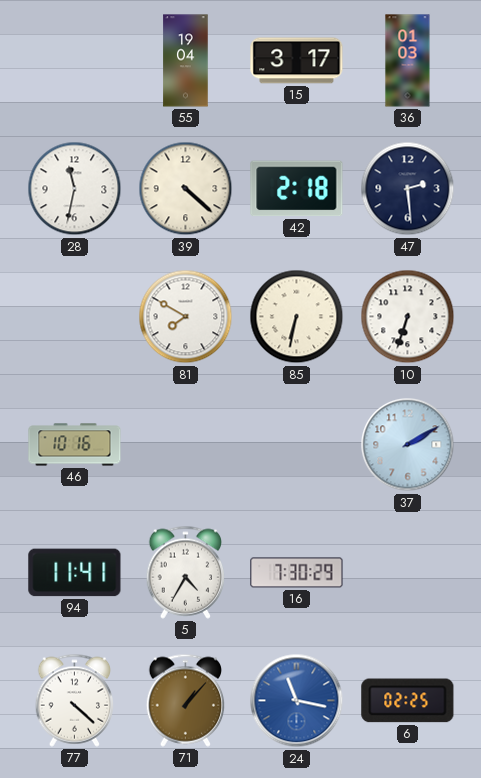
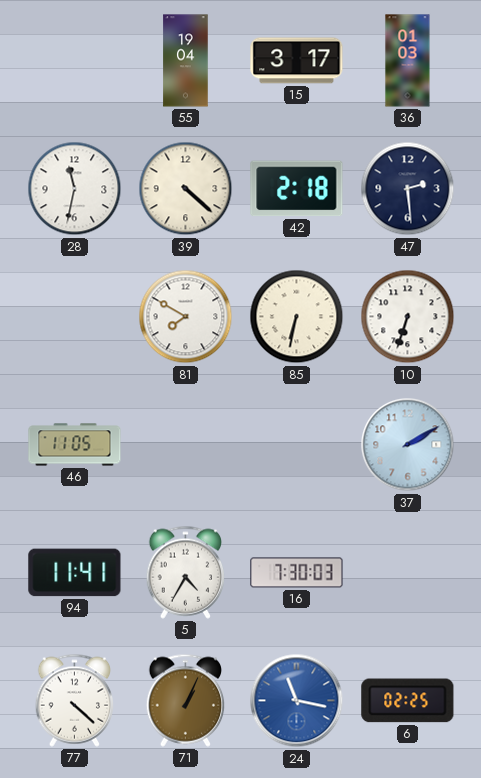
46: 10:16 -> 11:05 (75, 445)
16: 7:30:29 -> 7:30:03 (297, 573)
71: 1:07 -> 1:04 (186, 700)
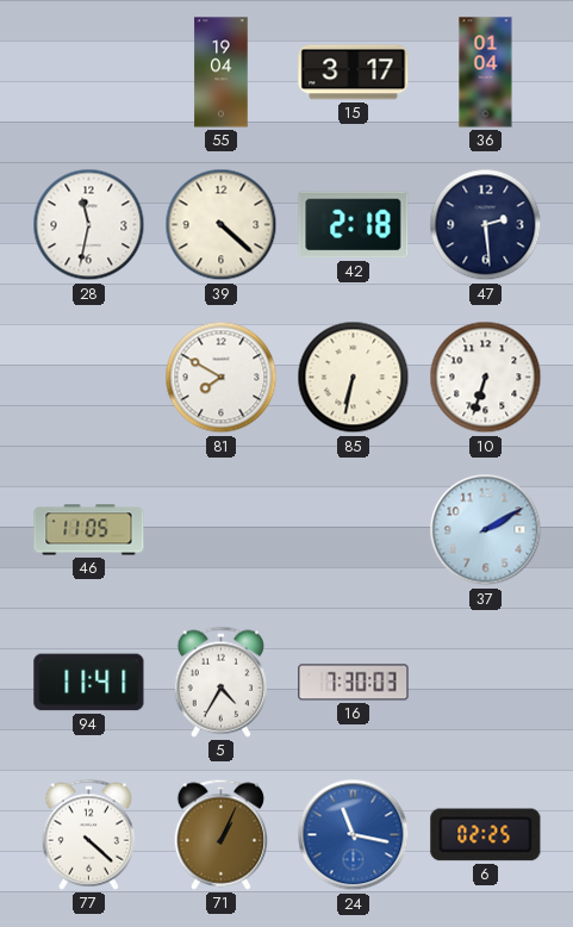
36: 01:03 -> 01:04 (486, 73)
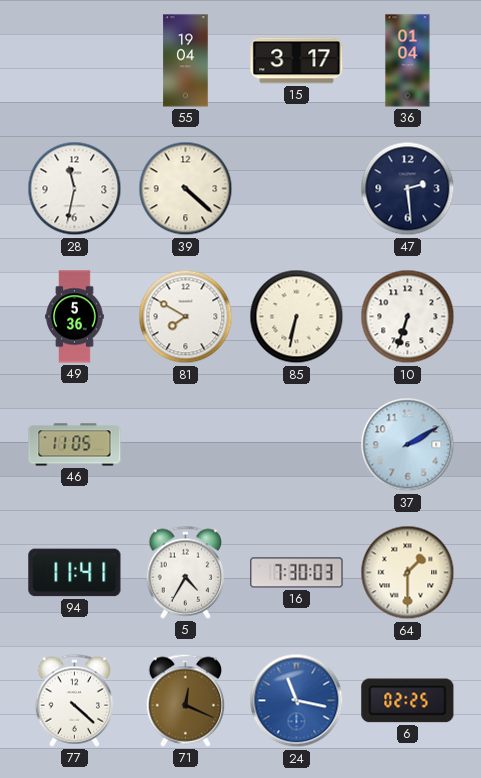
42: 2:18 -> none (354, 225)
49: none -> 5:36 (75, 317)
64: none -> 1:30 (408, 573)
71: 1:04 -> 12:19 (186, 700)
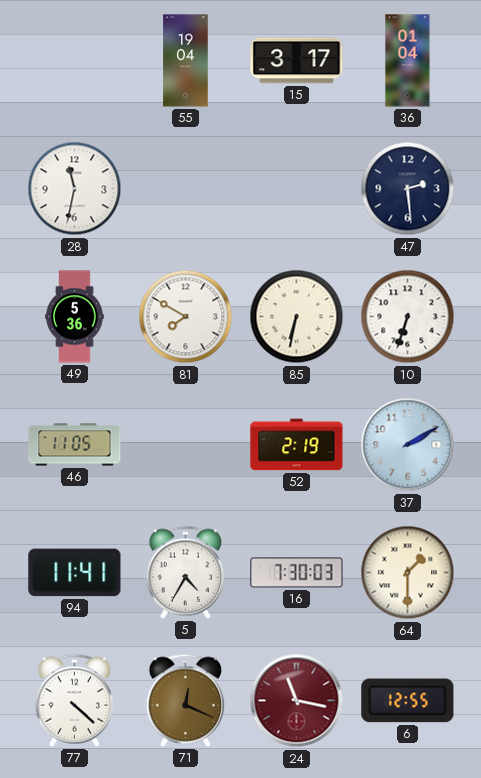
39: 4:22 -> none (186, 189)
52: none -> 2:19 (297, 445)
24 dial: blue -> burgundy (297, 701)
6: 02:25 -> 12:55 (408, 701)
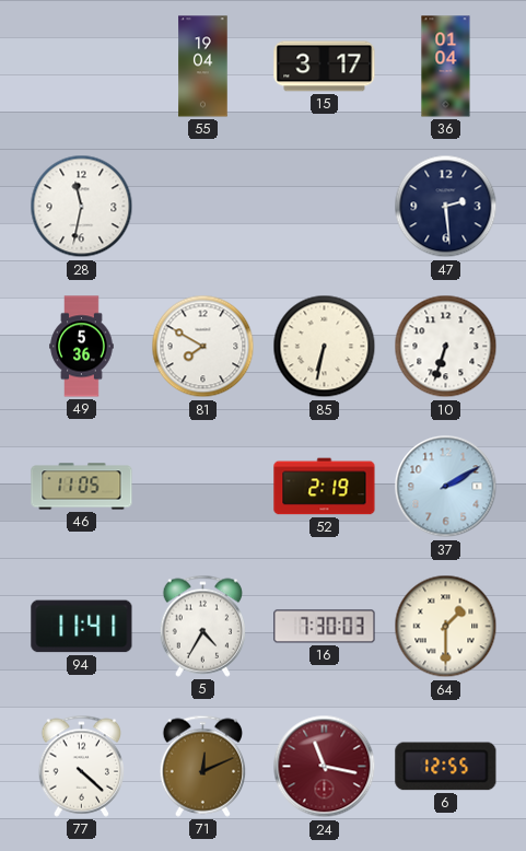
71: 12:19 -> 12:11 (203, 766)
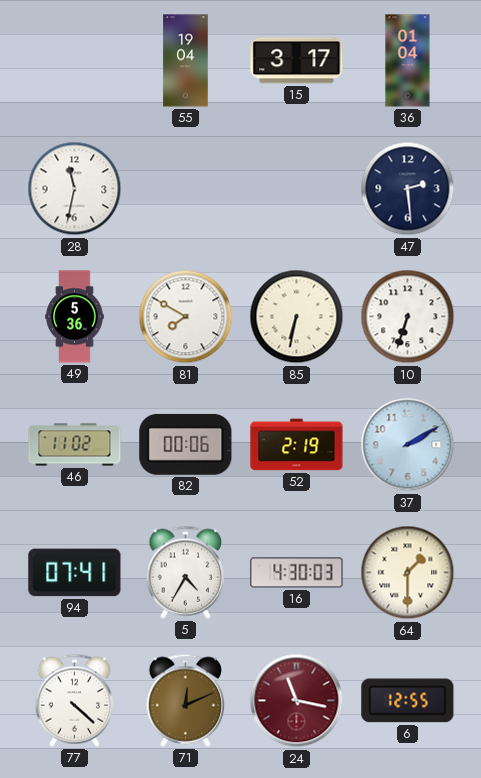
46: 11:05 -> 11:02 (75, 445)
82: none -> 00:06 (186, 444)
94: 11:41 -> 07:41 (75, 573)
16: 7:30 -> 4:30 (297, 573)
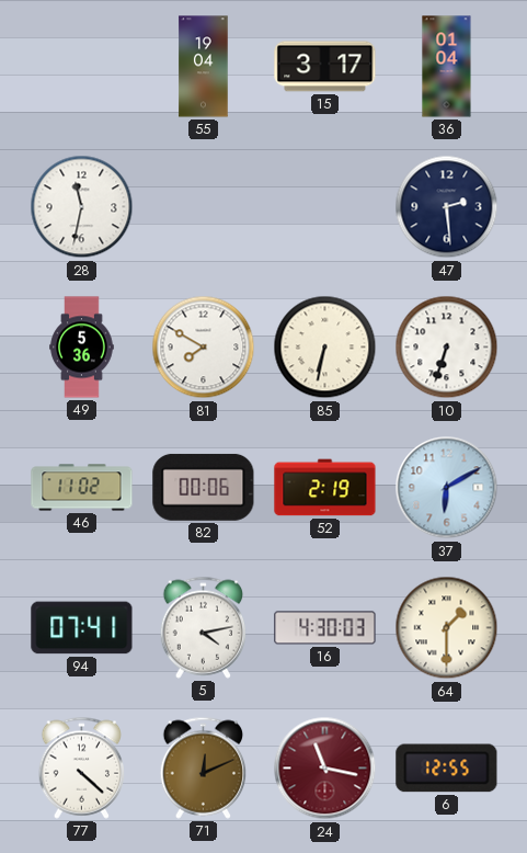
37: 2:10 -> 6:10 (447, 488)
5: 4:35 -> 4:13 (204, 627)
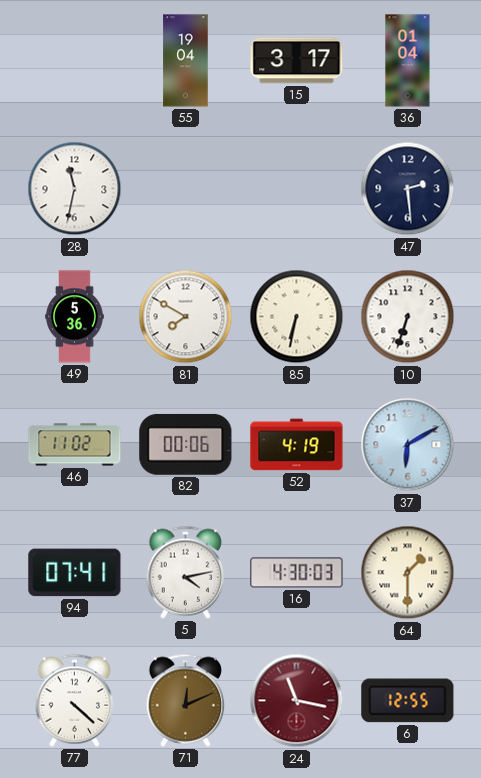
52: 2:19 -> 4:19 (297, 445)
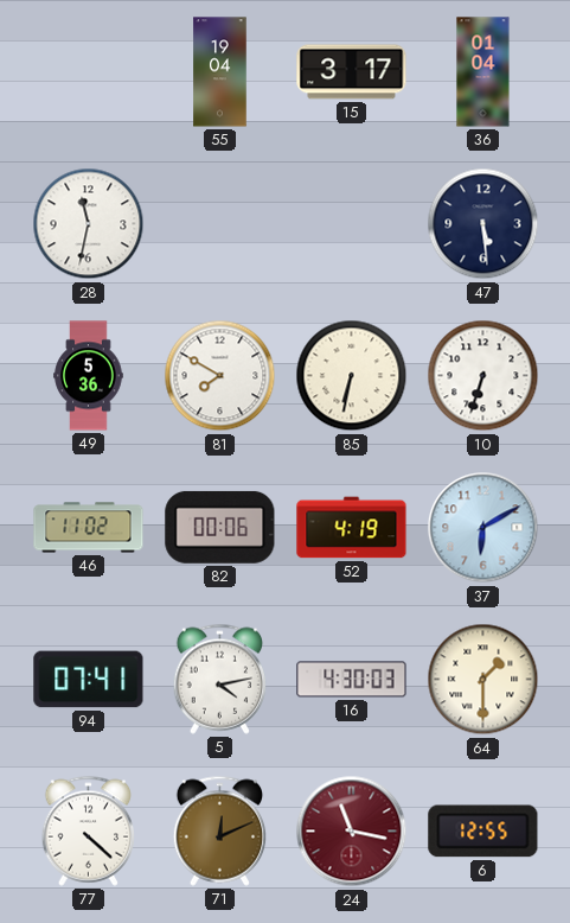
47: 2:29 -> 5:29 (483, 224)
